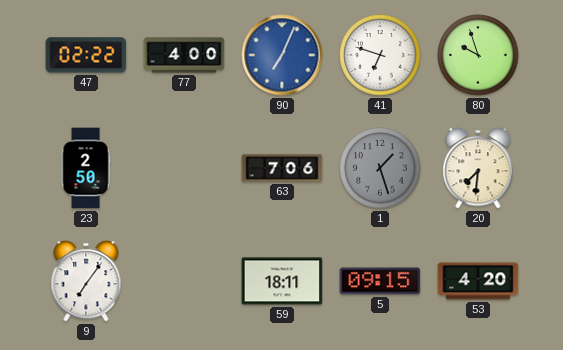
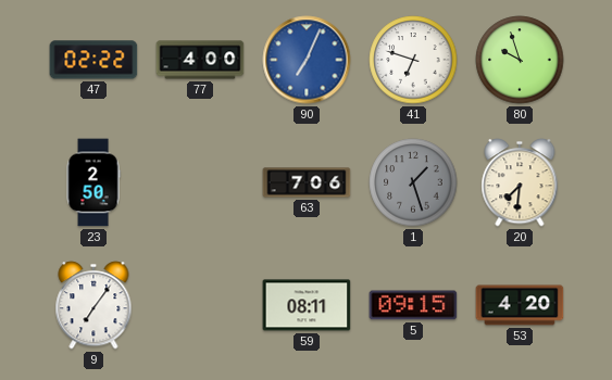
59: 18:11 -> 08:11 (307, 305)
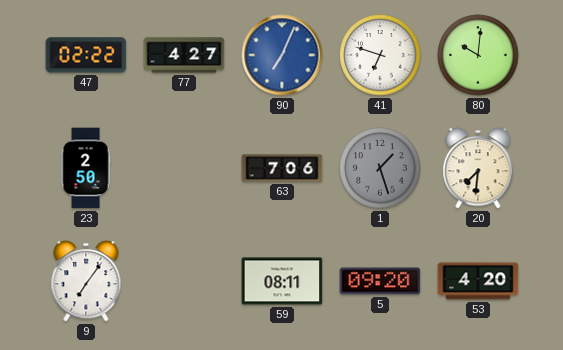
77: 4:00 -> 4:27 (184, 55)
80: 9:57 -> 10:01 (478, 55)
5: 09:15 -> 09:20 (380, 281)
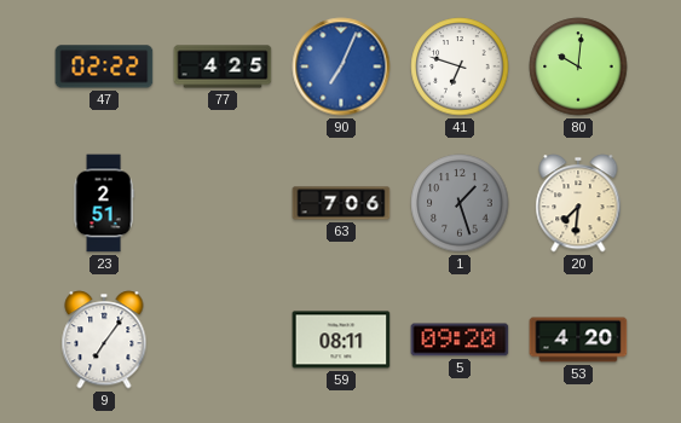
77: 4:27 -> 4:25 (223, 66)
23: 2:50 -> 2:51 (104, 203)
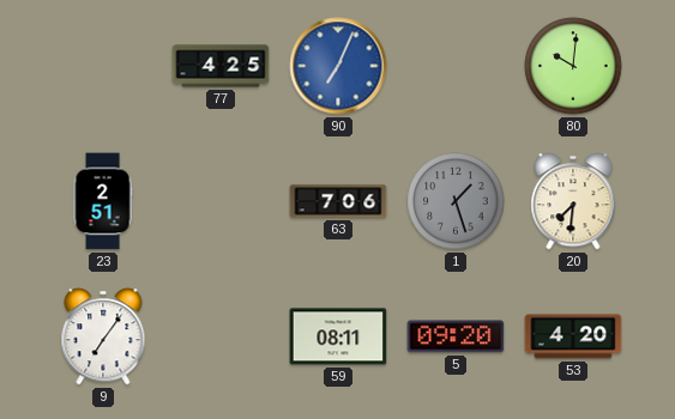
47: 02:22 -> none (104, 66)
41: 6:48 -> none (460, 66)
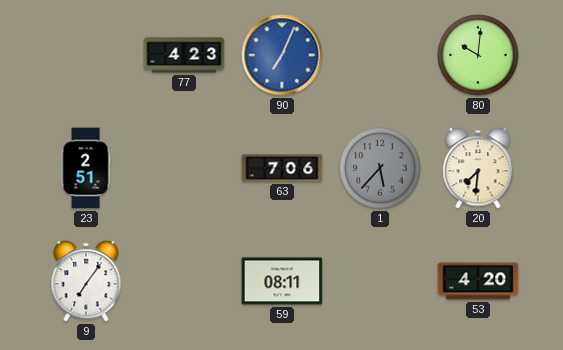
77: 4:25 -> 4:23 (184, 55)
1: 1:27 -> 5:37 (380, 168)
5: 09:20 -> none (456, 336)
